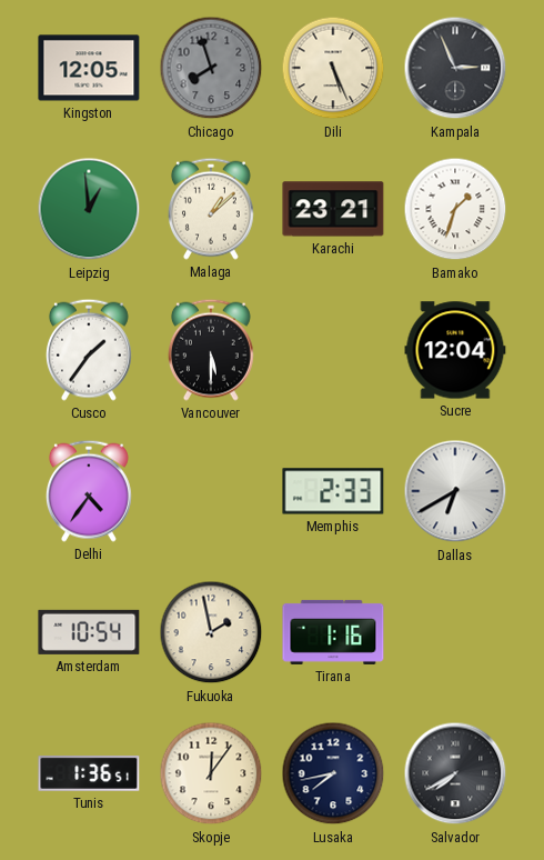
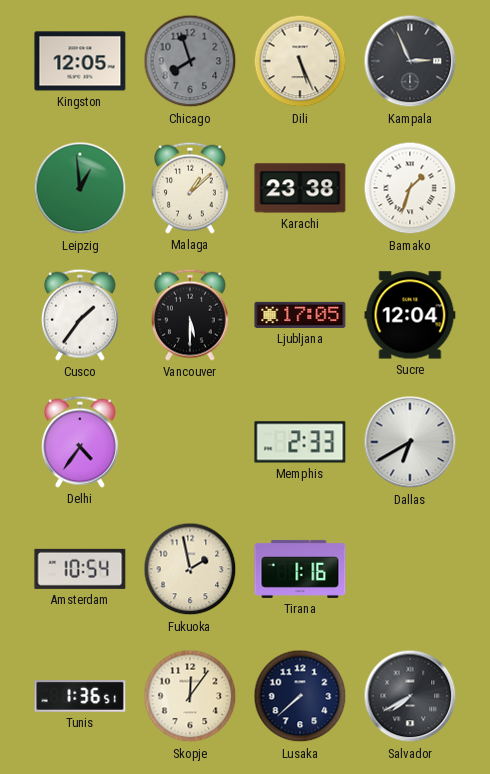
Karachi: 23:21 -> 23:38 (300, 188)
Ljubljana: none -> 17:05 (300, 315)
Lusaka: 7:43 -> 7:38 (300, 696)
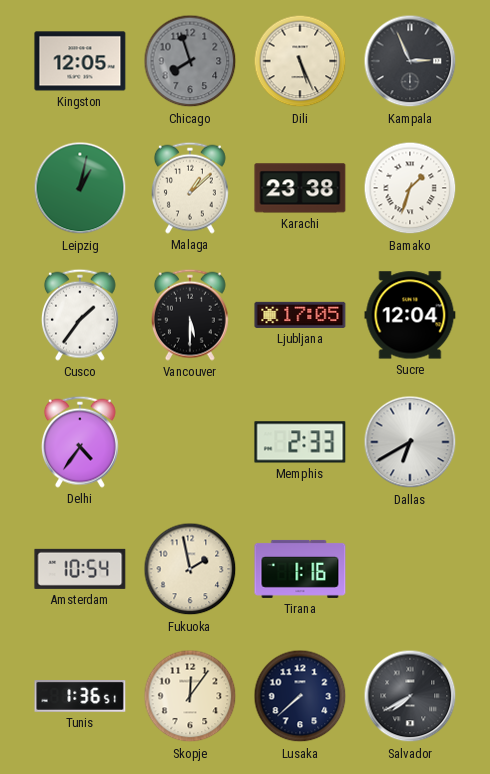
Leipzig: 12:59 -> 1:02 (80, 188)
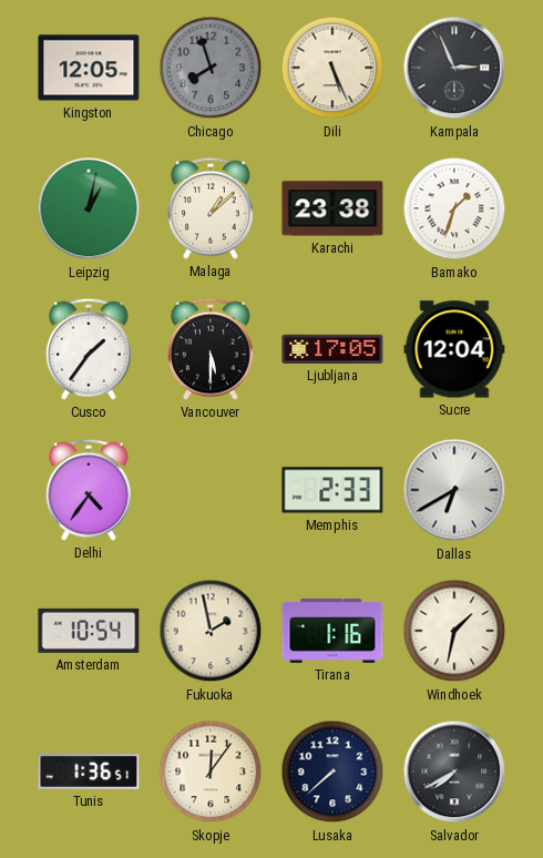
Windhoek: none -> 1:32 (454, 631)
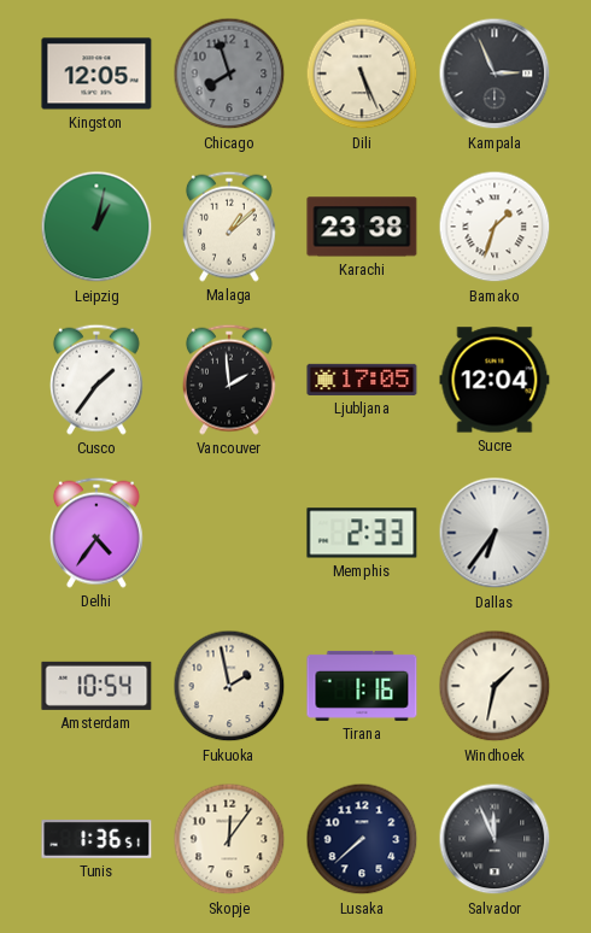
Vancouver: 5:30 -> 1:59 (229, 380)
Dallas: 6:40 -> 6:36 (495, 533)
Salvador: 7:40 -> 11:56 (495, 839)
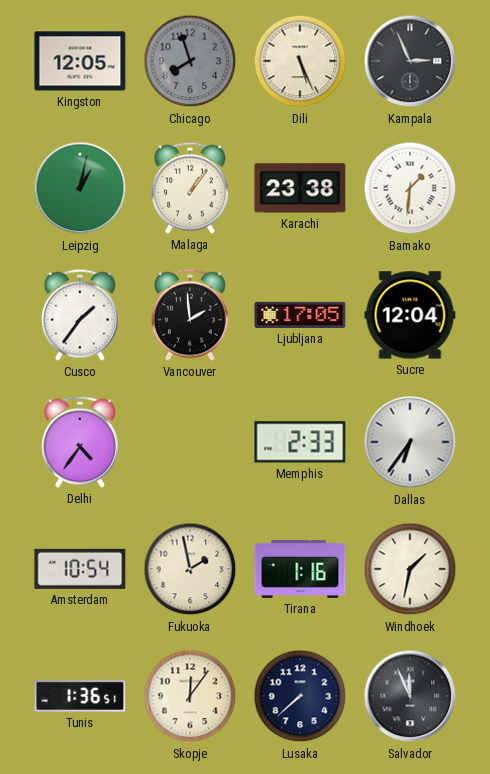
Malaga: 1:08 -> 1:06 (190, 188)
Bamako: 1:33 -> 1:31 (410, 188)
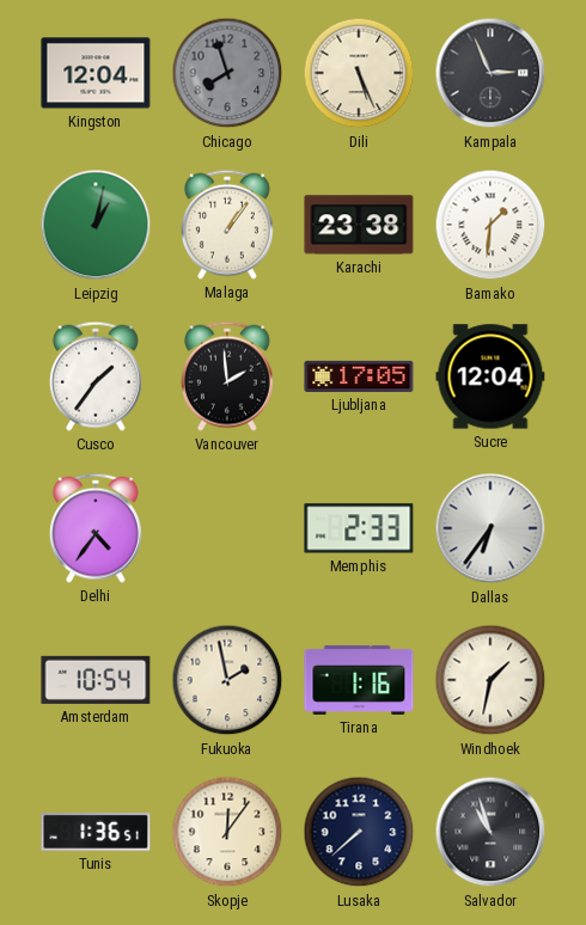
Kingston: 12:05 -> 12:04 (96, 73)
Salvador: 11:56 -> 10:57 (490, 832)
